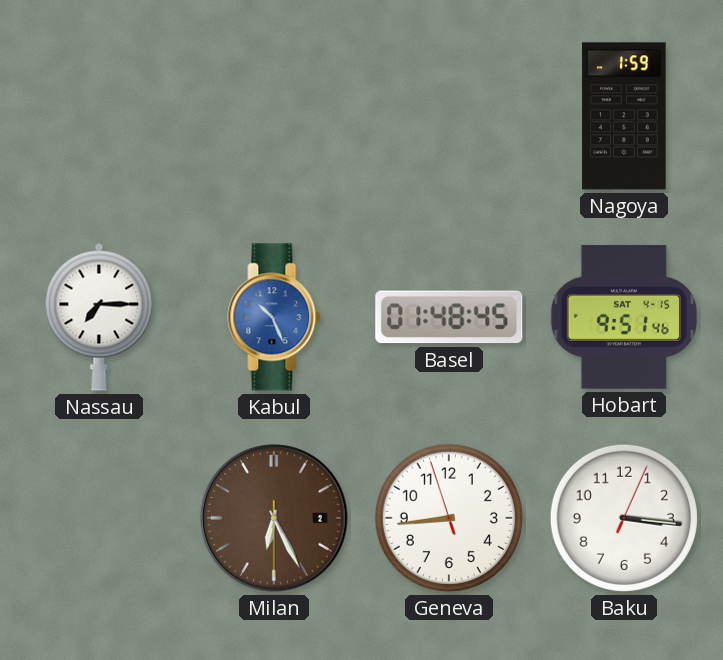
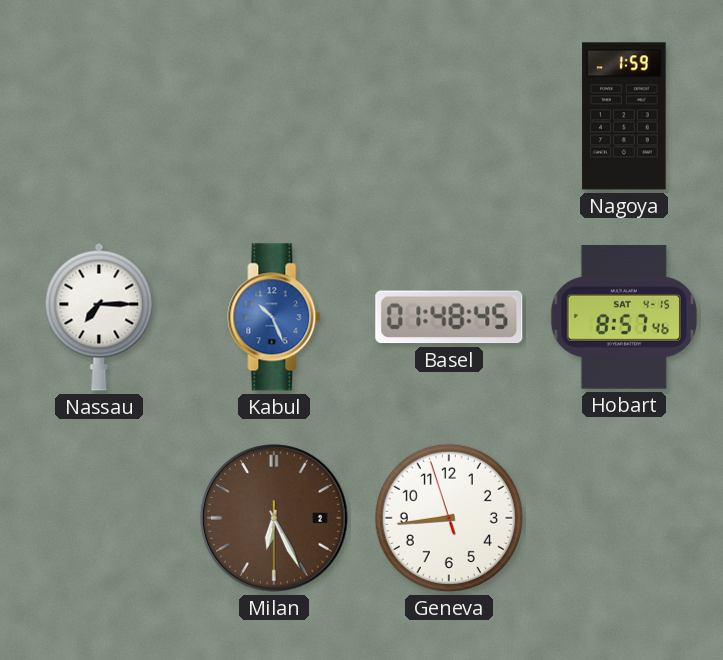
Hobart: 9:51 -> 8:57 (624, 317)
Baku: 3:16 -> none (624, 518)
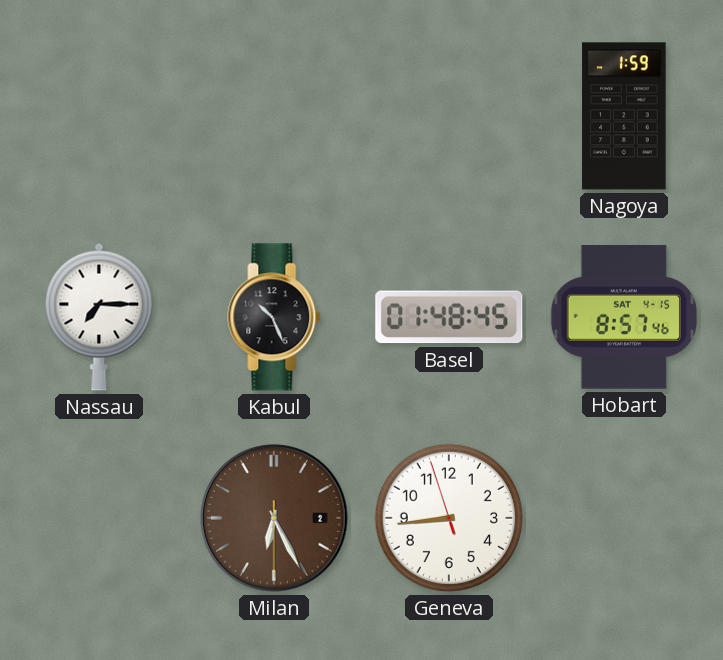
Kabul dial: blue -> black (274, 317)
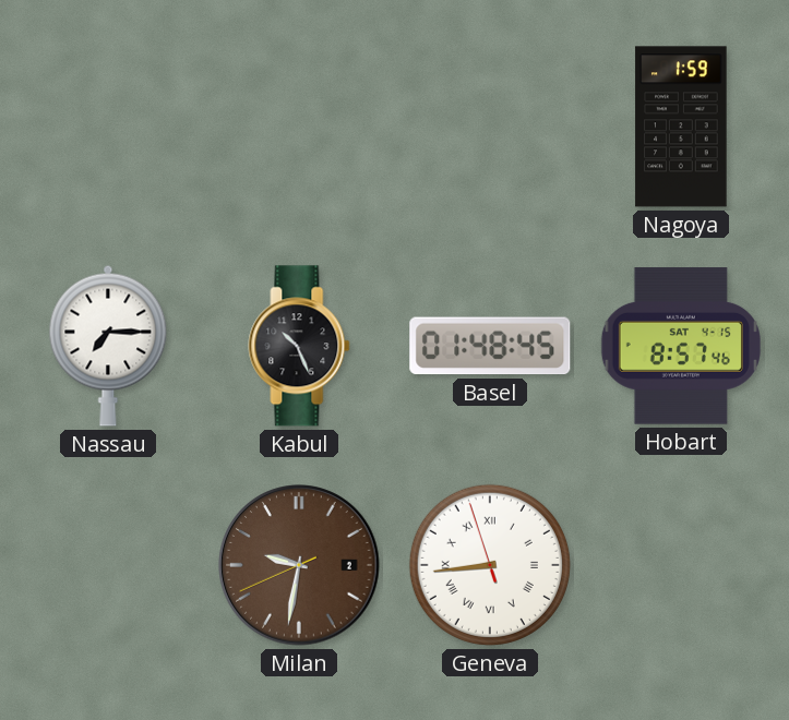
Milan: 6:25 -> 9:31 (299, 565)
Geneva numerals: Arabic -> Roman (490, 565)
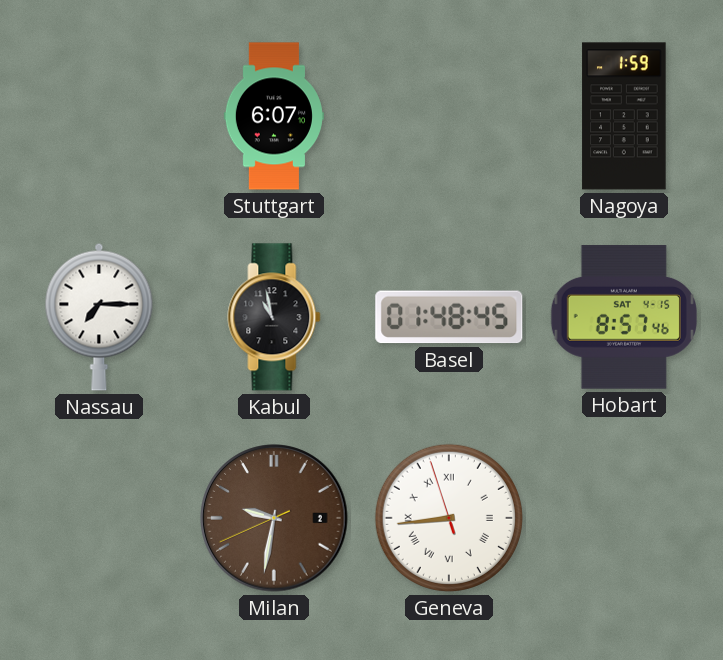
Stuttgart: none -> 6:07 (274, 116)
Kabul: 10:26 -> 10:58 (274, 317)
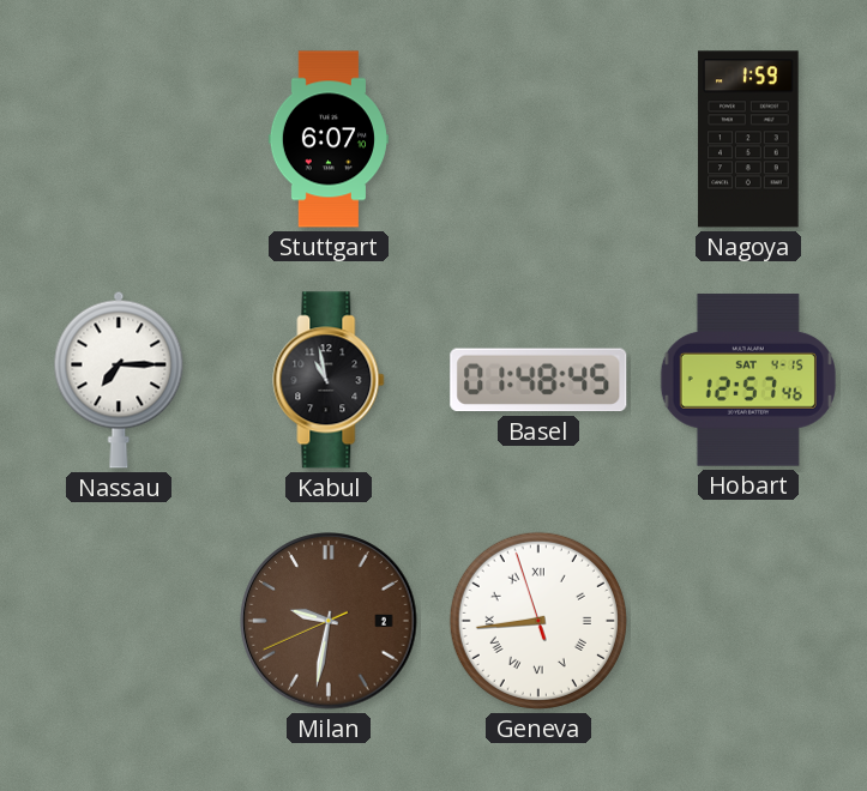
Hobart: 8:57 -> 12:57 (748, 380)
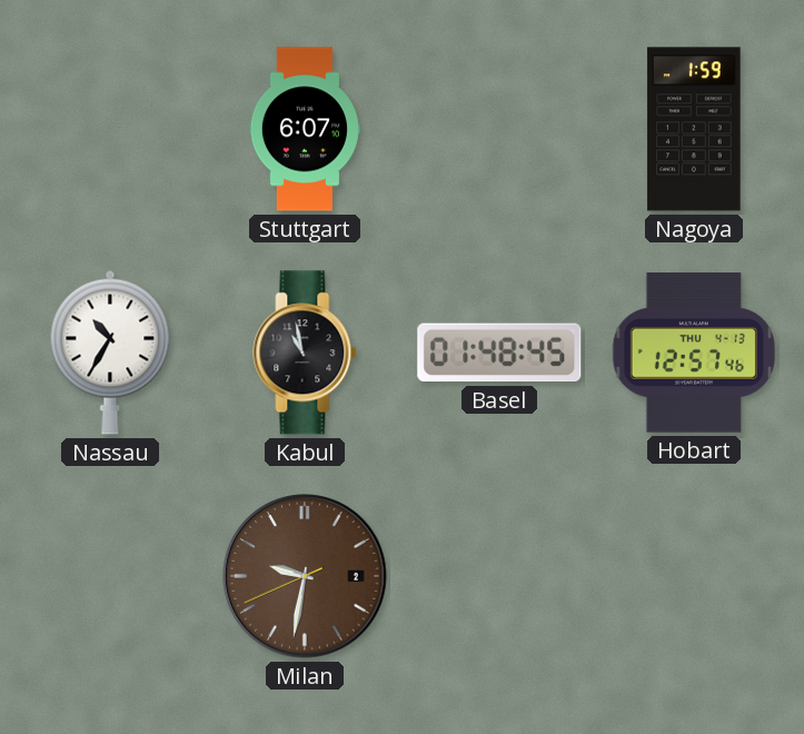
Nassau: 7:15 -> 10:35 (110, 353)
Hobart date: SAT 4-15 -> THU 4-13 (694, 353)
Geneva: 8:43 -> none (538, 621)
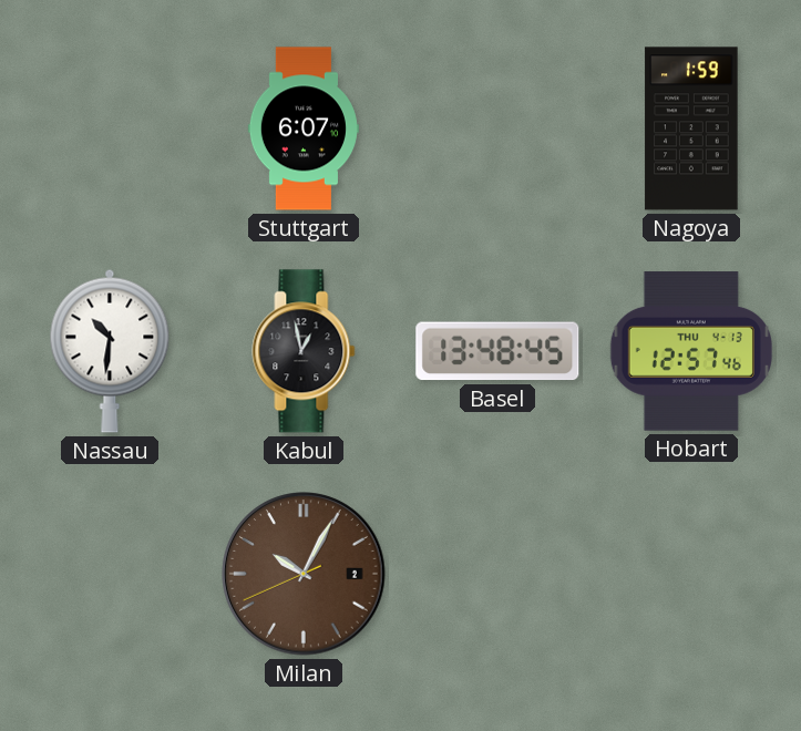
Nassau: 10:35 -> 10:31 (110, 351)
Kabul: 10:58 -> 12:58 (304, 351)
Basel: 01:48 -> 13:48 (497, 351)
Milan: 9:31 -> 10:04 (304, 574)
